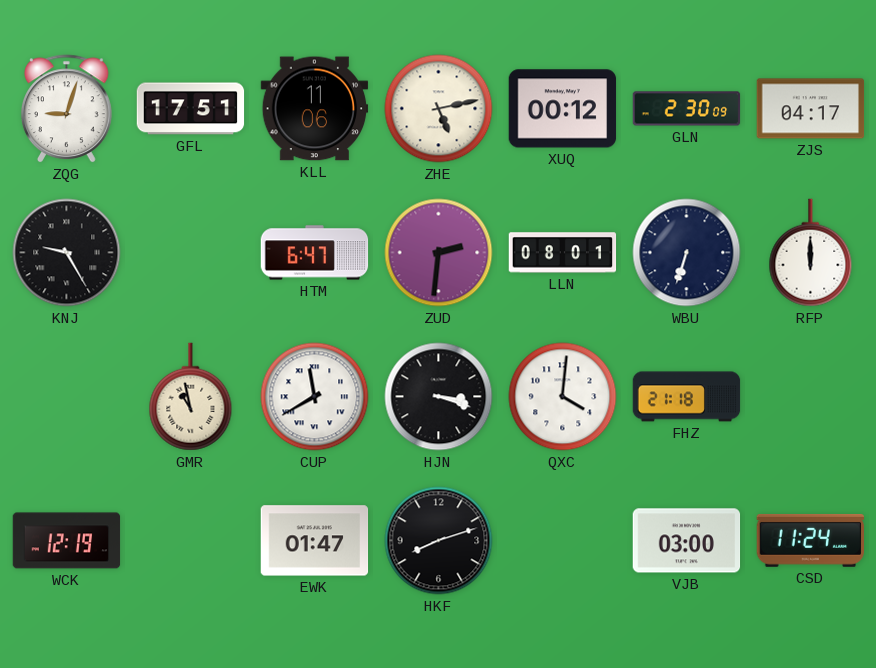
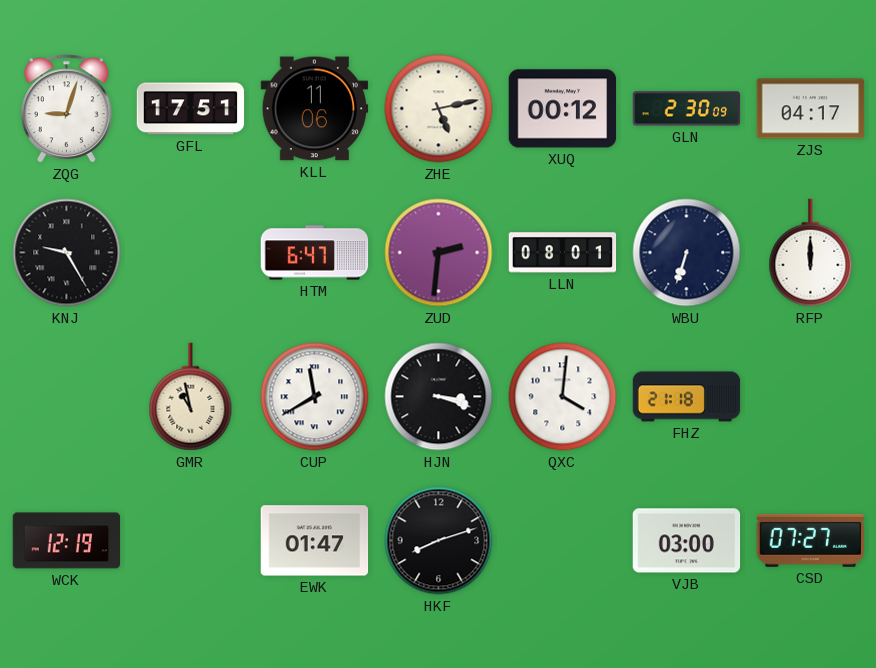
CSD: 11:24 -> 07:27 (810, 540)
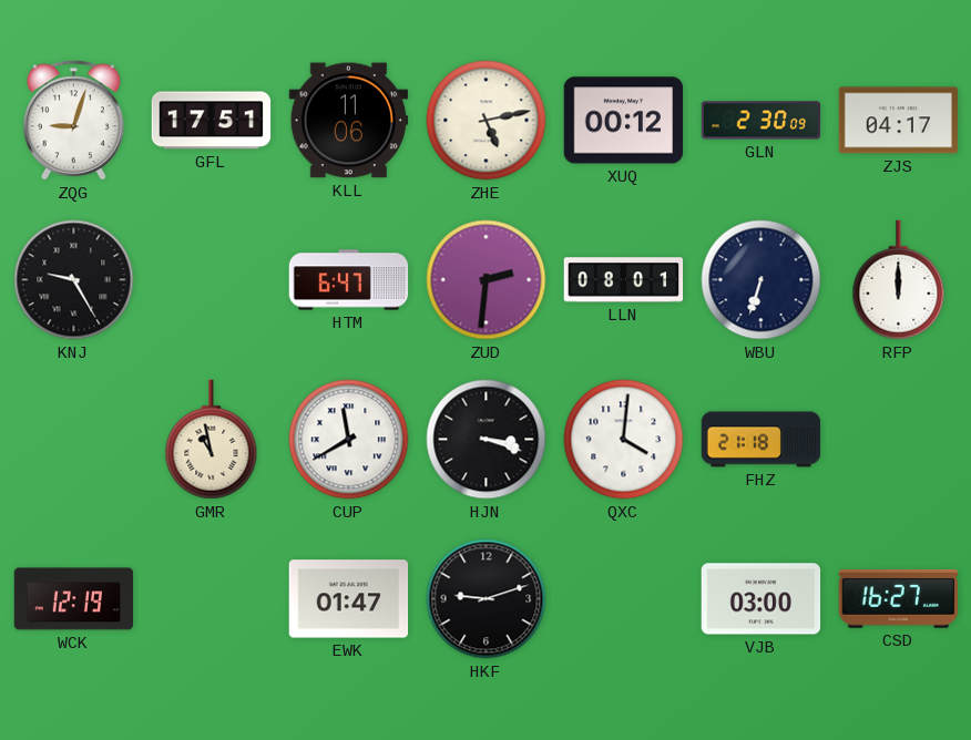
HKF: 8:12 -> 9:12 (487, 599)
CSD: 07:27 -> 16:27 (898, 598)
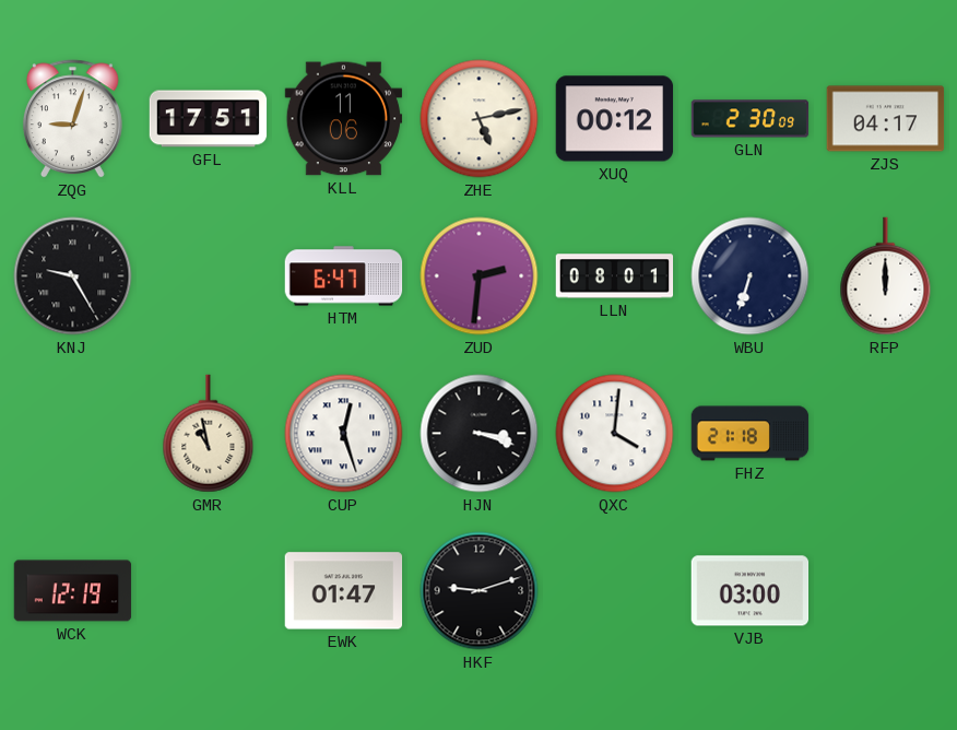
CUP: 11:40 -> 12:27 (344, 434)
CSD: 16:27 -> none (898, 598)
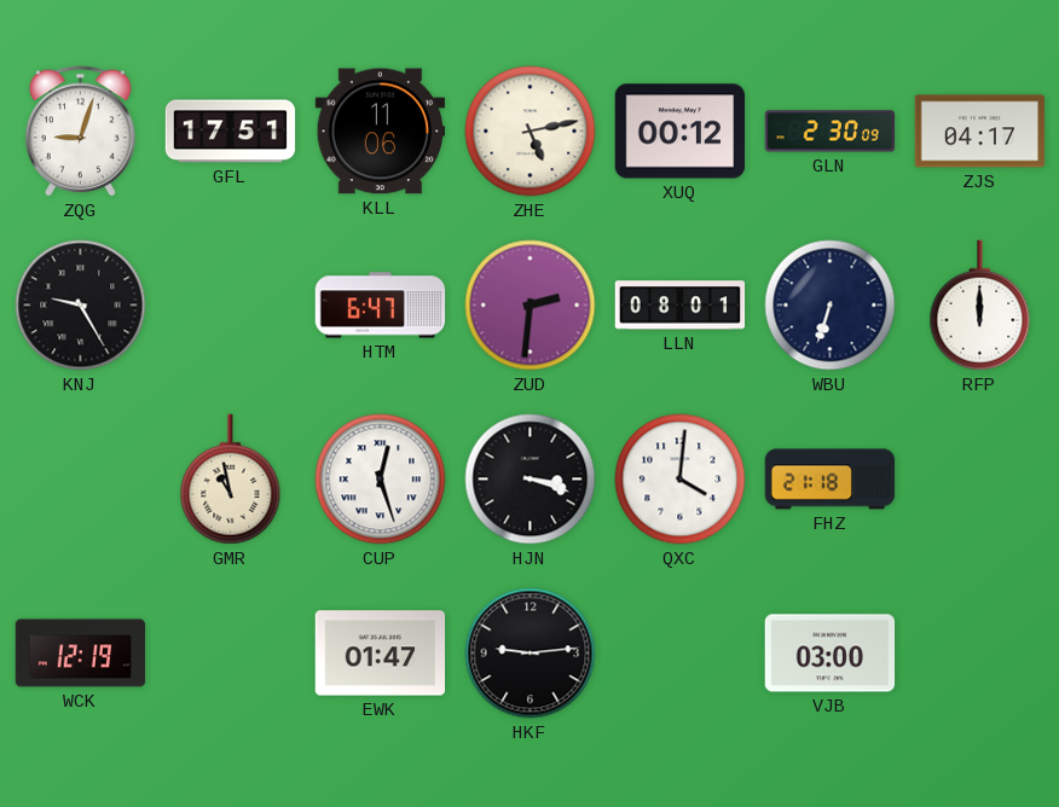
HKF: 9:12 -> 9:14 (531, 654)
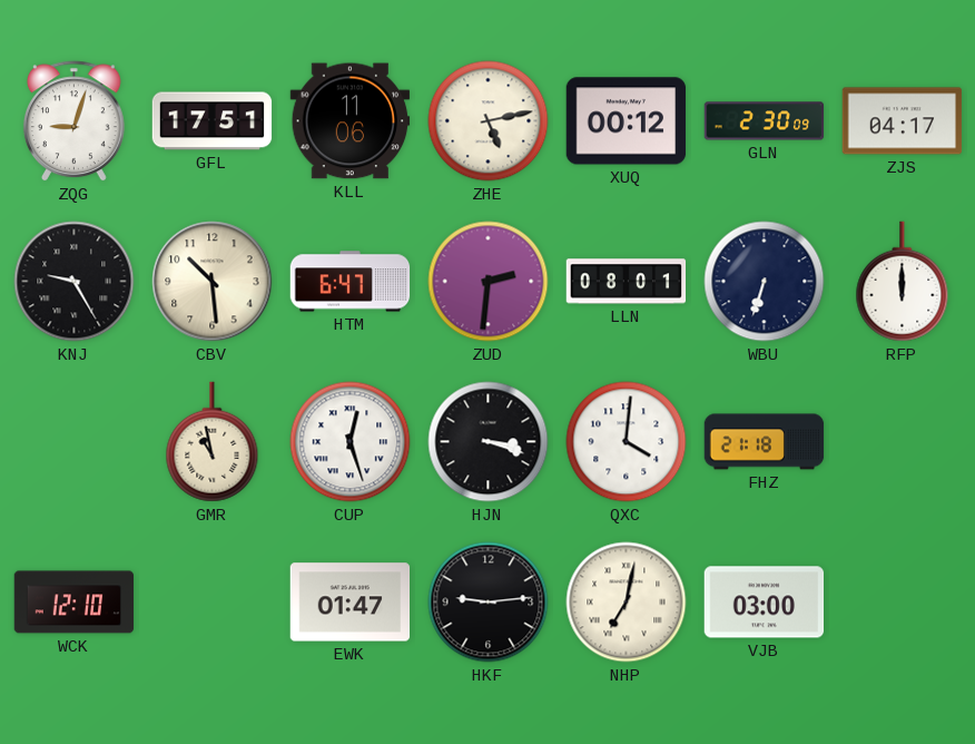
CBV: none -> 10:29 (213, 282)
WCK: 12:19 -> 12:10 (75, 603)
NHP: none -> 7:02 (627, 603)
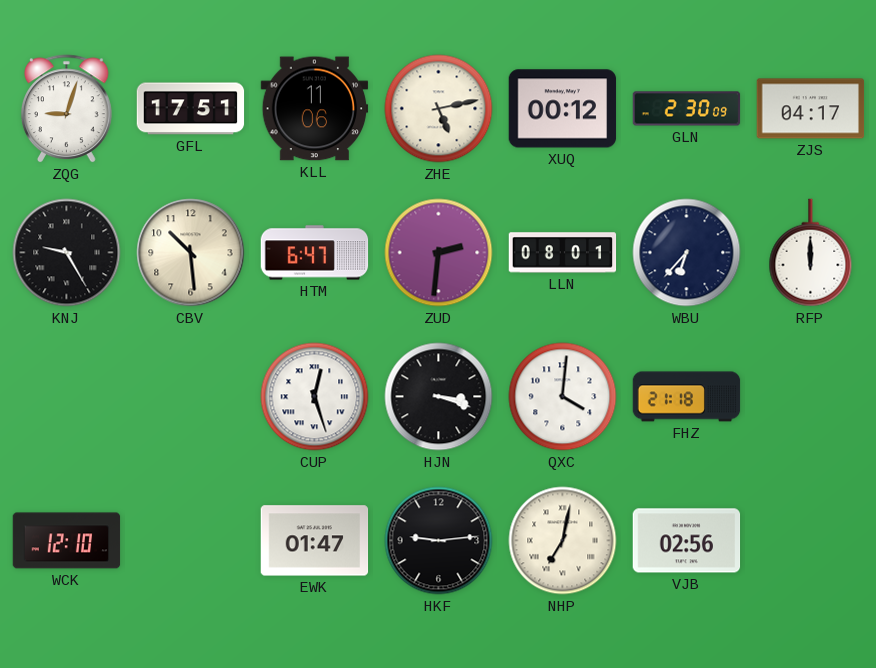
WBU: 6:33 -> 6:37 (687, 253)
GMR: 10:58 -> none (213, 442)
VJB: 03:00 -> 02:56 (687, 541)
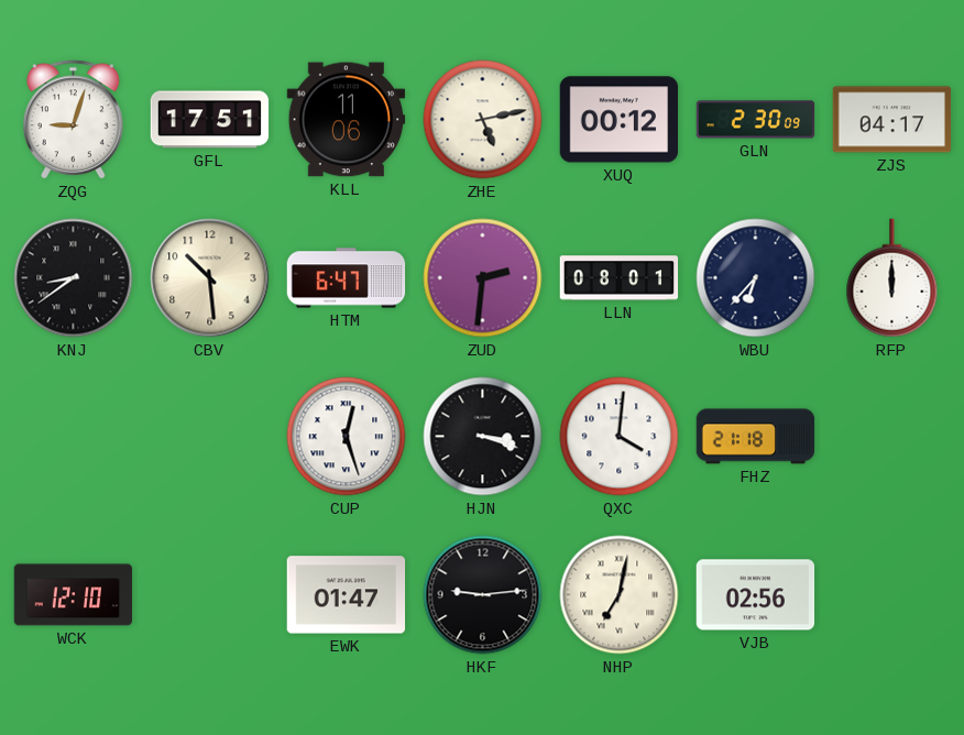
KNJ: 9:25 -> 8:39 (74, 278)
